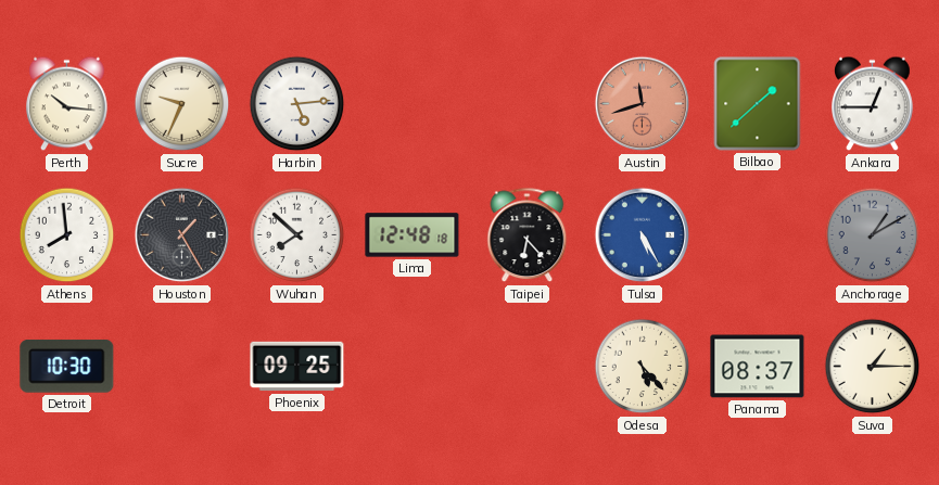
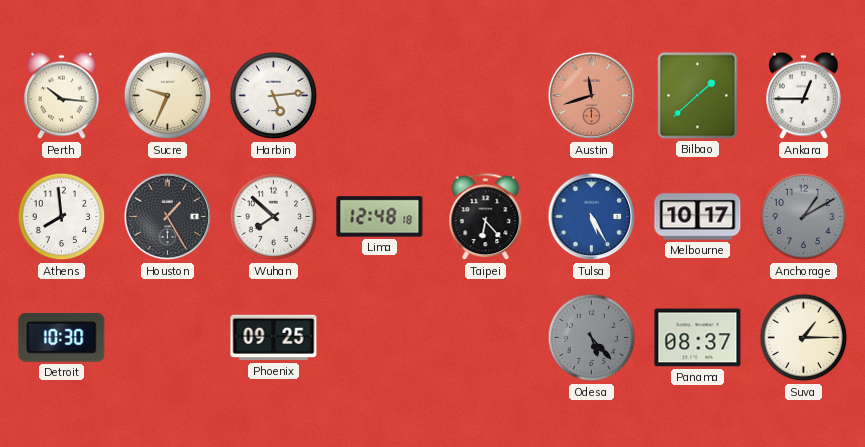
Melbourne: none -> 10:17 (698, 217)
Odesa dial: cream -> grey (592, 338)
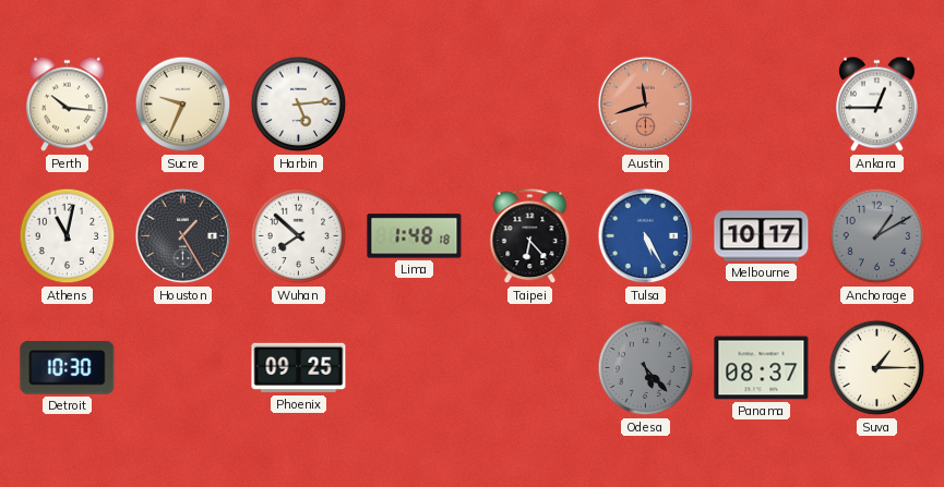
Bilbao: 1:38 -> none (698, 96)
Athens: 7:59 -> 11:02 (68, 236)
Lima: 12:48 -> 1:48 (415, 236)
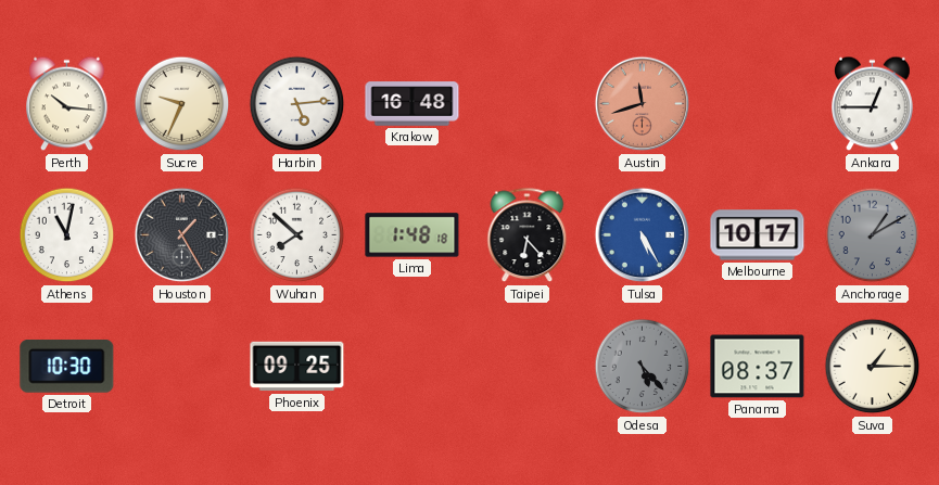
Krakow: none -> 16:48 (413, 104)
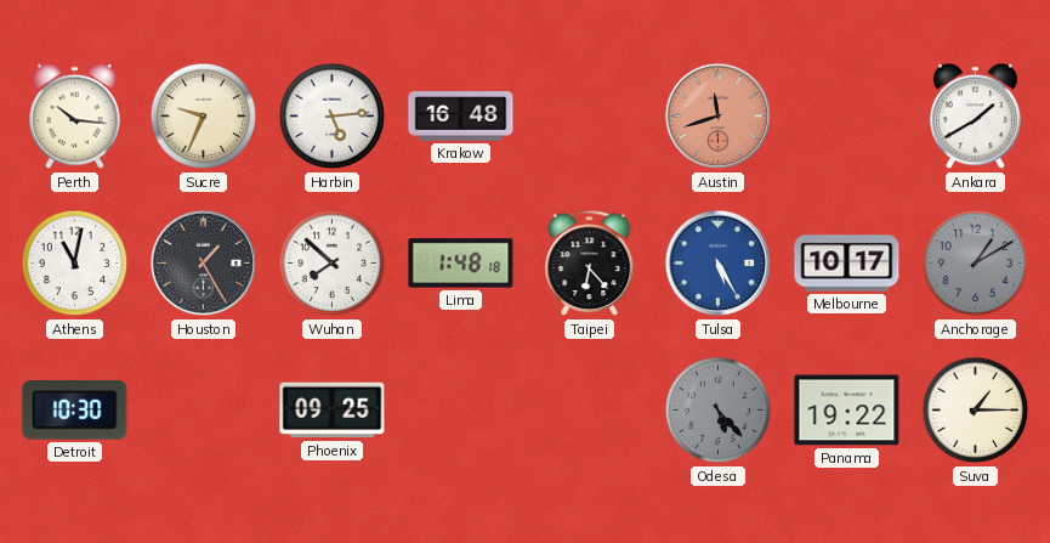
Ankara: 12:45 -> 1:40 (976, 117)
Panama: 08:37 -> 19:22 (847, 411)
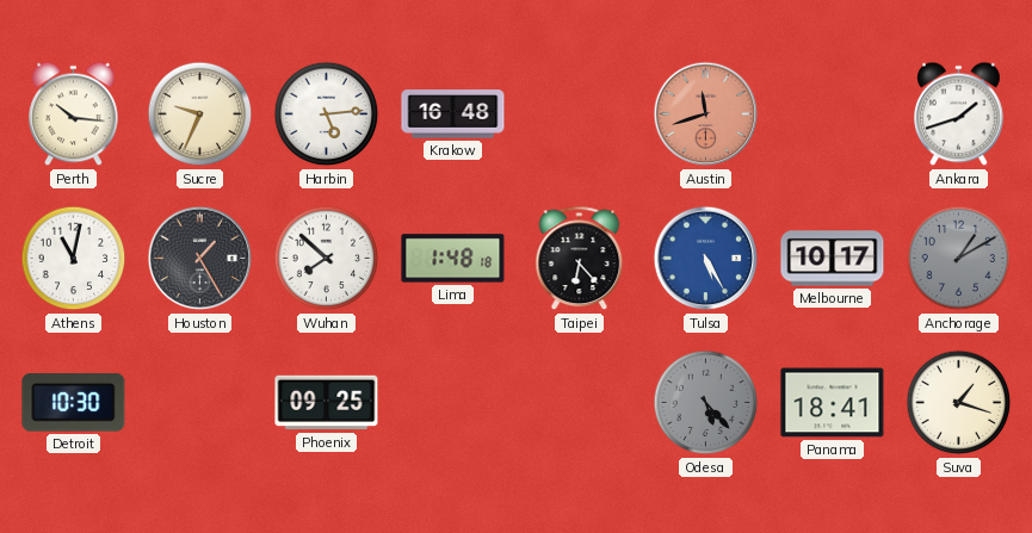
Ankara: 1:40 -> 1:42 (959, 114)
Panama: 19:22 -> 18:41 (833, 403)
Suva: 1:15 -> 1:18 (959, 403)
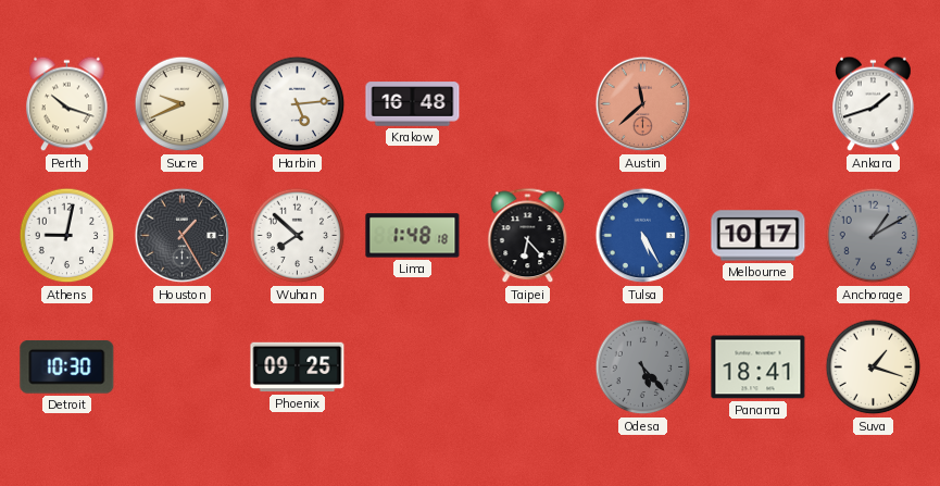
Perth: 10:16 -> 10:18 (67, 104)
Sucre: 9:34 -> 9:41 (183, 104)
Austin: 11:42 -> 11:38 (643, 104)
Athens: 11:02 -> 9:02 (67, 236)
